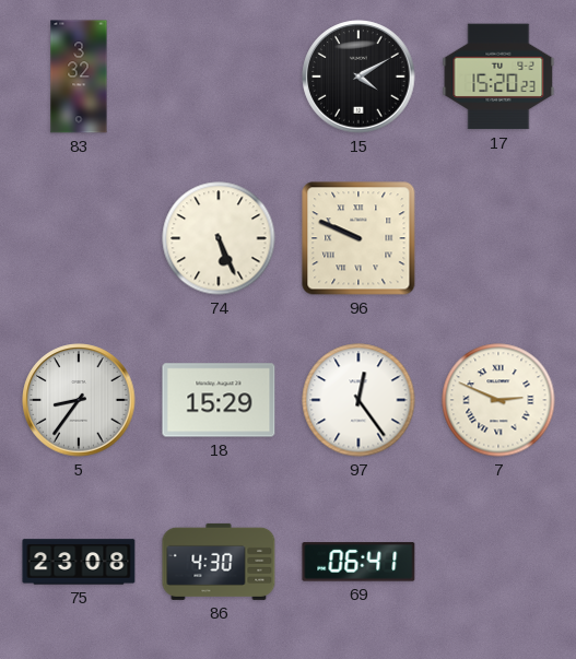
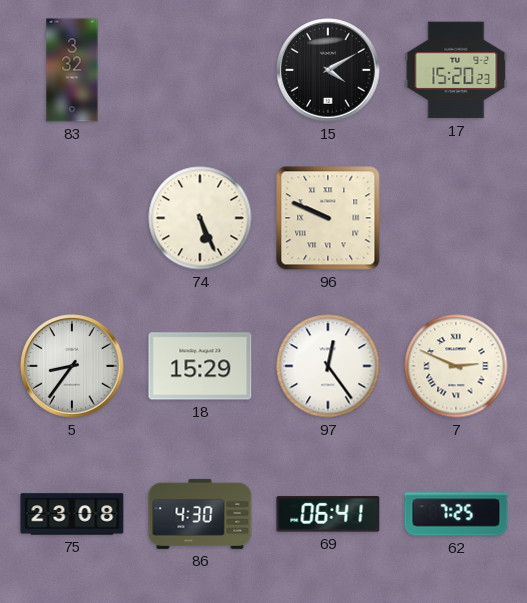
62: none -> 7:25 (456, 514)
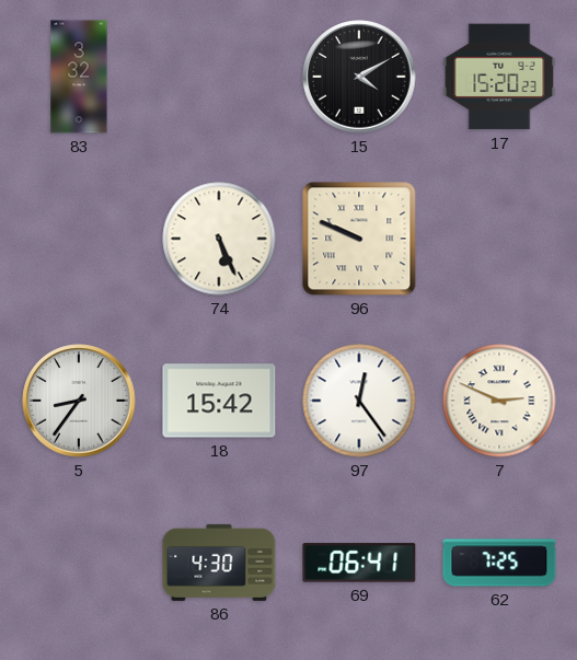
18: 15:29 -> 15:42 (219, 401)
75: 23:08 -> none (72, 514)
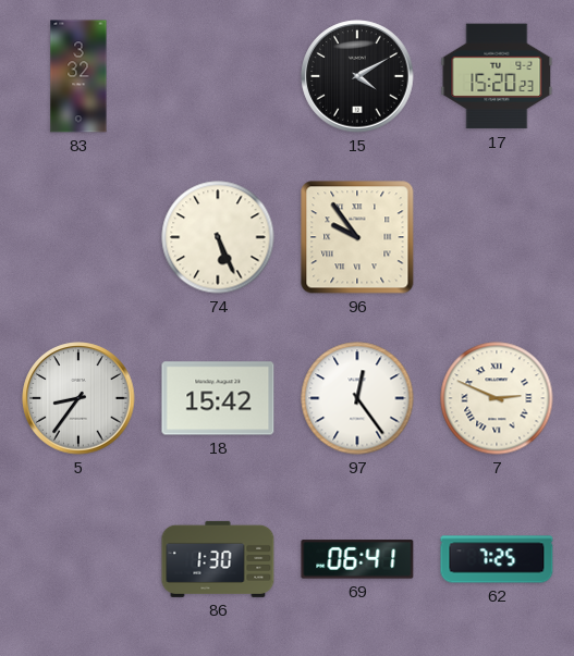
96: 9:49 -> 9:54 (357, 237)
86: 4:30 -> 1:30 (218, 559)
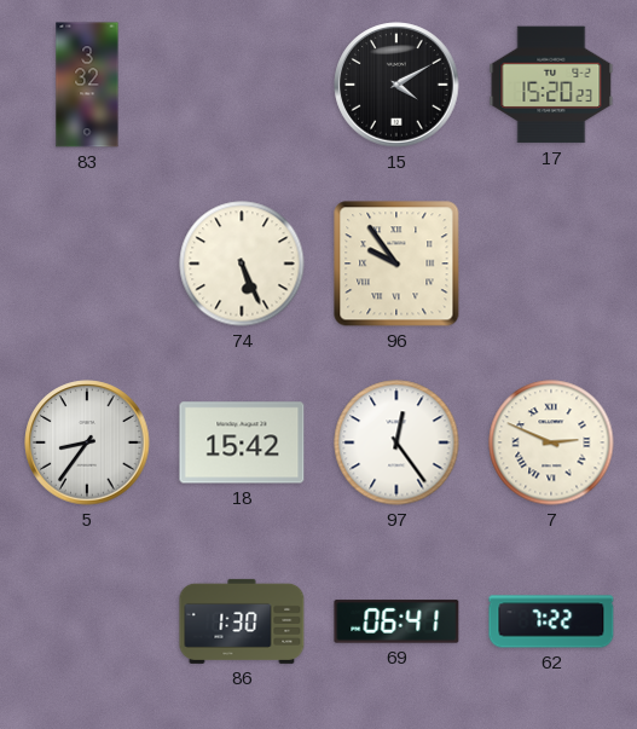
62: 7:25 -> 7:22 (551, 621)
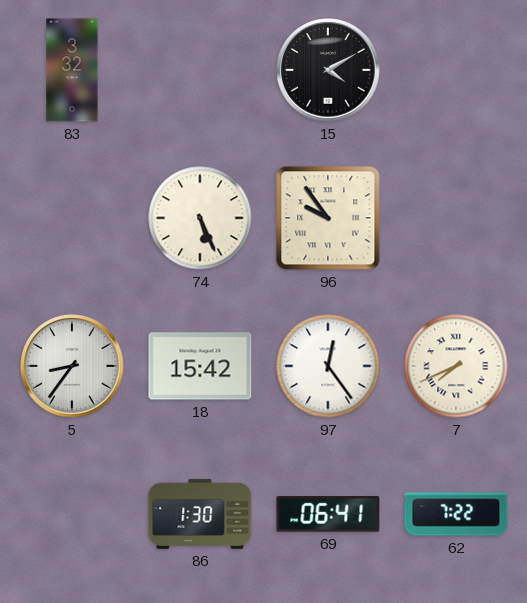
17: 15:20 -> none (551, 85)
7: 2:49 -> 7:41 (456, 366)
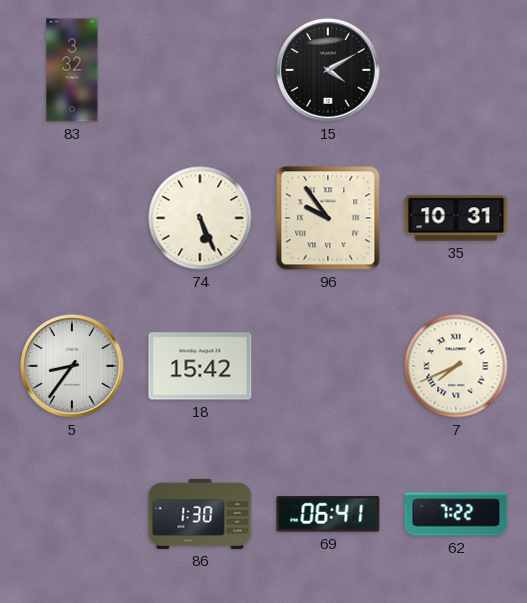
35: none -> 10:31 (456, 218)
97: 12:24 -> none (328, 366)
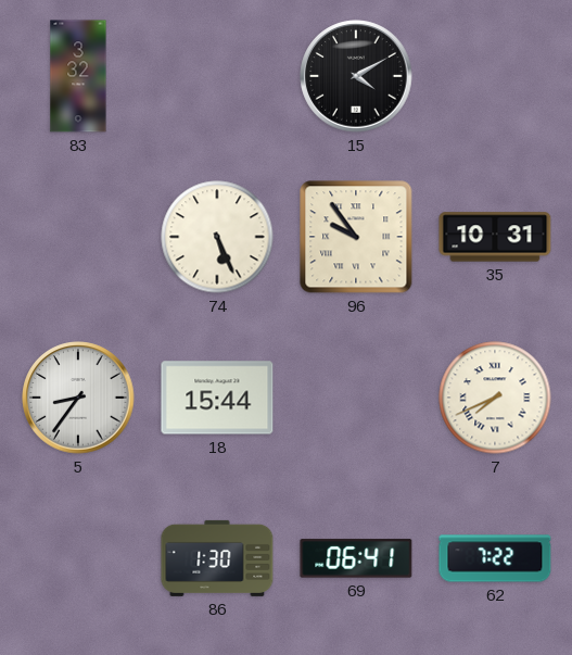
18: 15:42 -> 15:44 (217, 398)
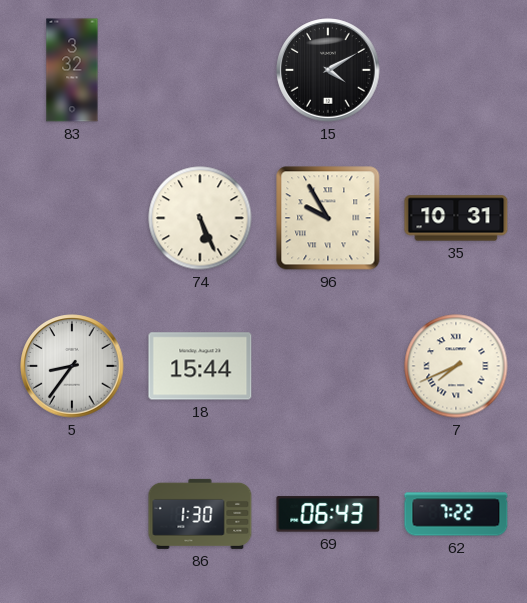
96: 9:54 -> 9:55 (328, 218)
69: 06:41 -> 06:43 (328, 514)
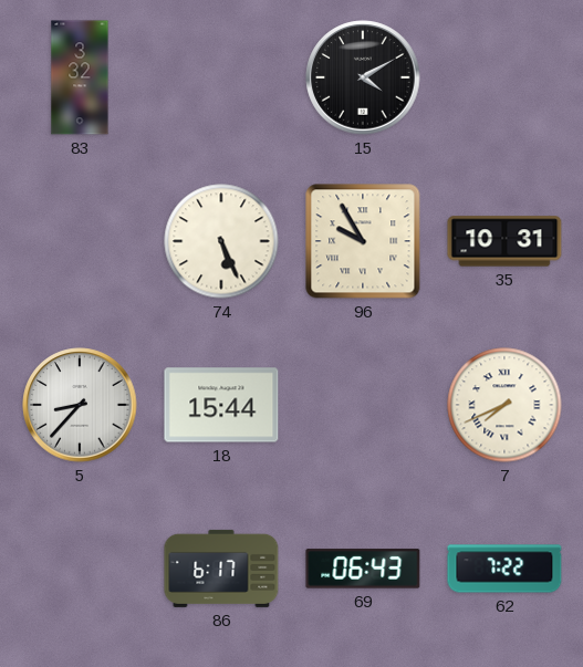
5: 8:36 -> 8:37 (80, 405)
86: 1:30 -> 6:17 (221, 569)
